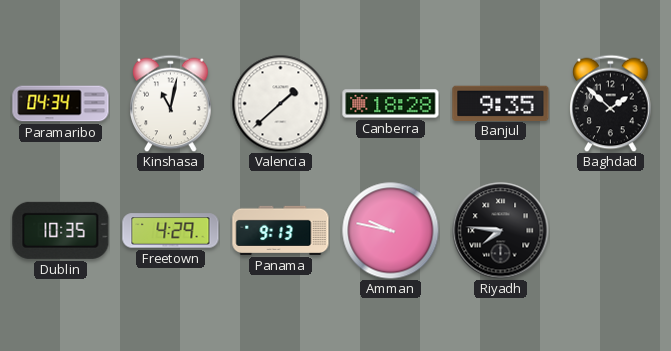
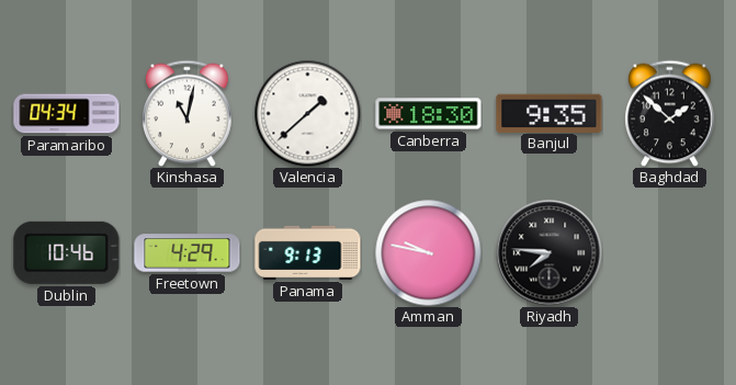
Canberra: 18:28 -> 18:30 (429, 114)
Dublin: 10:35 -> 10:46 (67, 252)
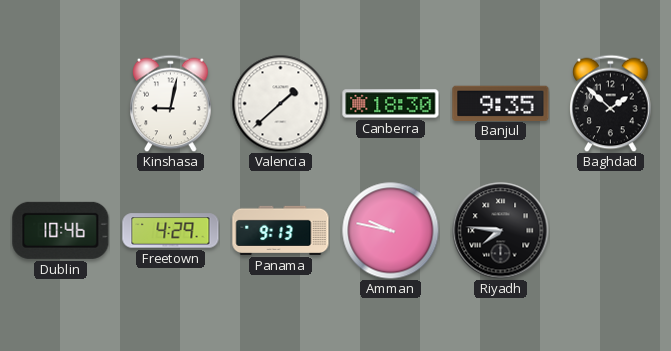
Paramaribo: 04:34 -> none (67, 114)
Kinshasa: 11:02 -> 9:02 (171, 103)
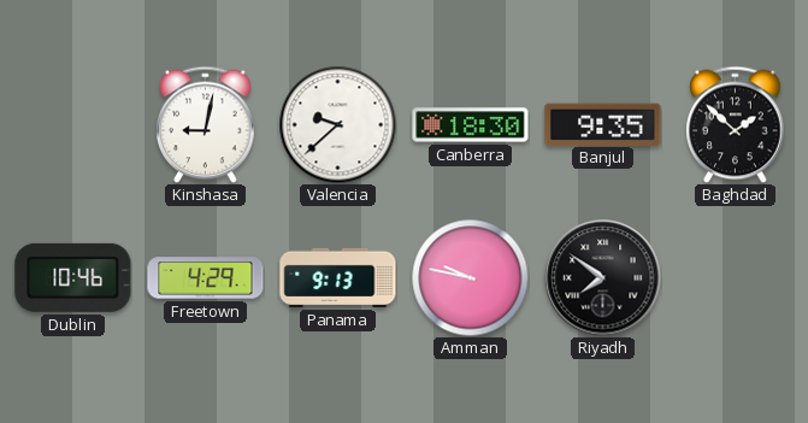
Valencia: 1:38 -> 9:38 (337, 124)
Riyadh: 7:46 -> 7:51 (603, 278)
